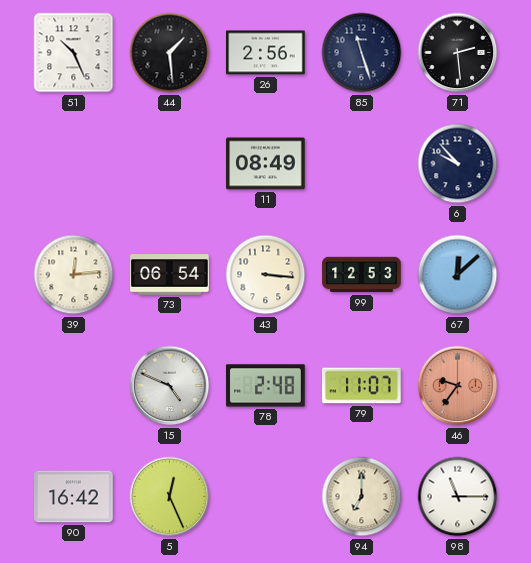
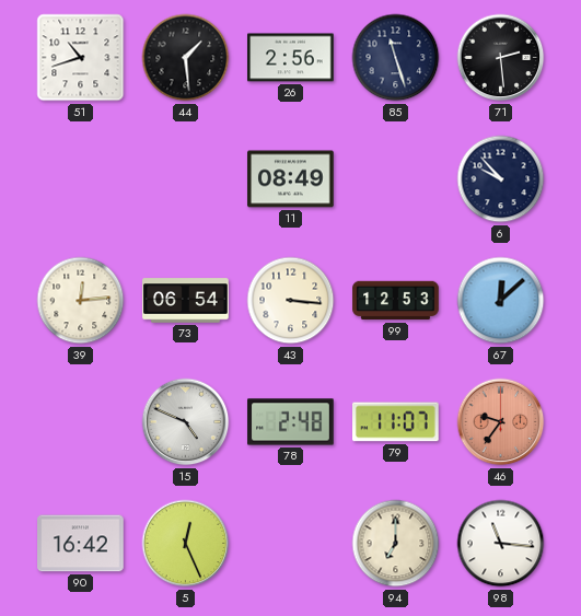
51: 10:26 -> 10:42 (81, 58)
98: 11:15 -> 11:16 (501, 544)
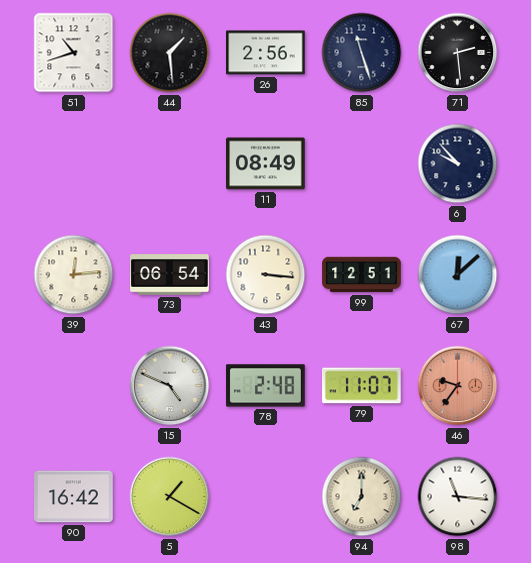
99: 12:53 -> 12:51 (362, 275)
5: 12:26 -> 1:20 (170, 497)
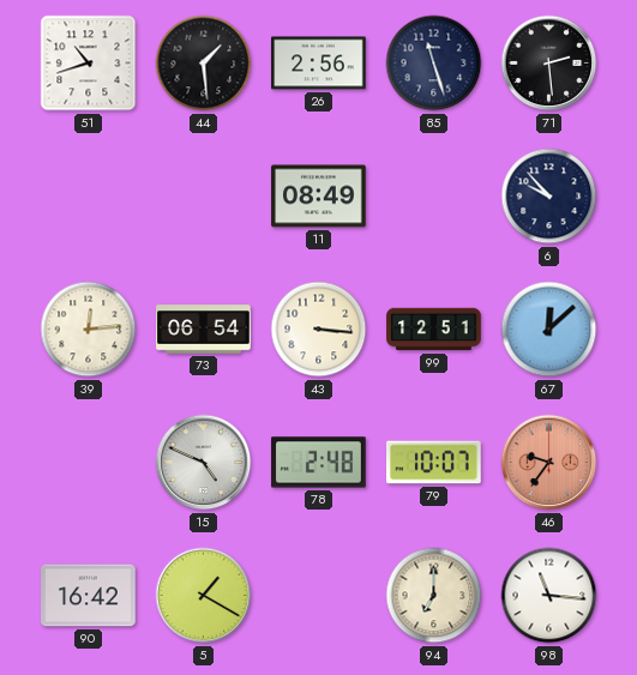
79: 11:07 -> 10:07 (434, 463)
